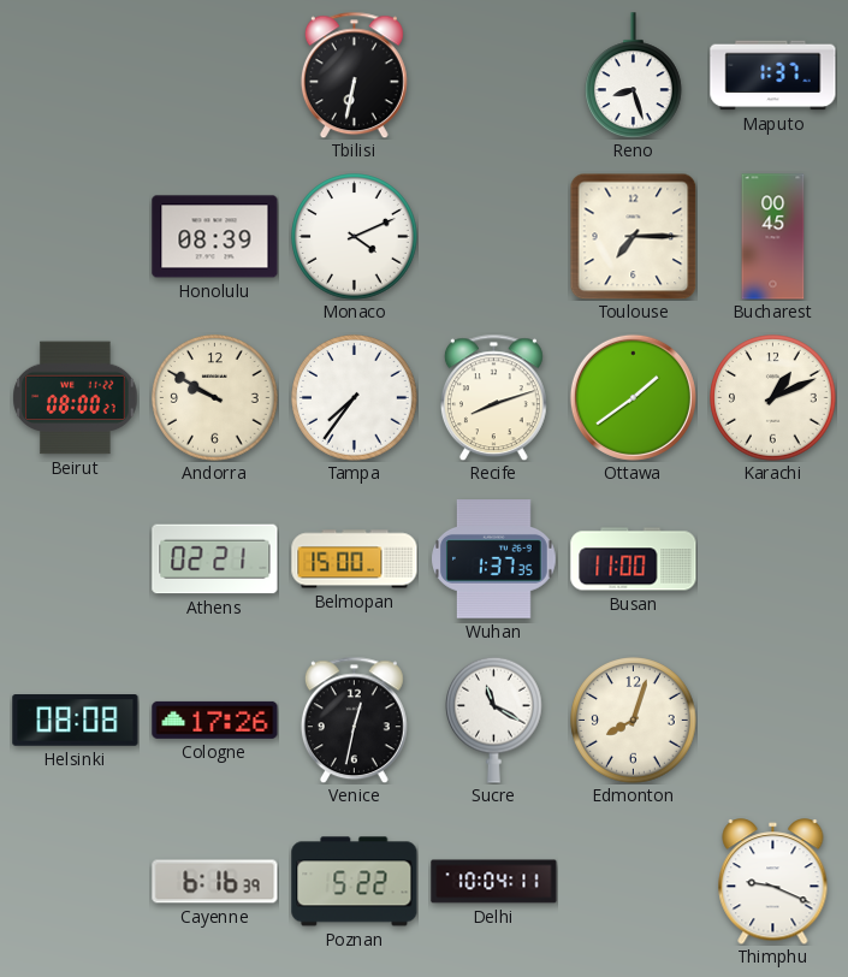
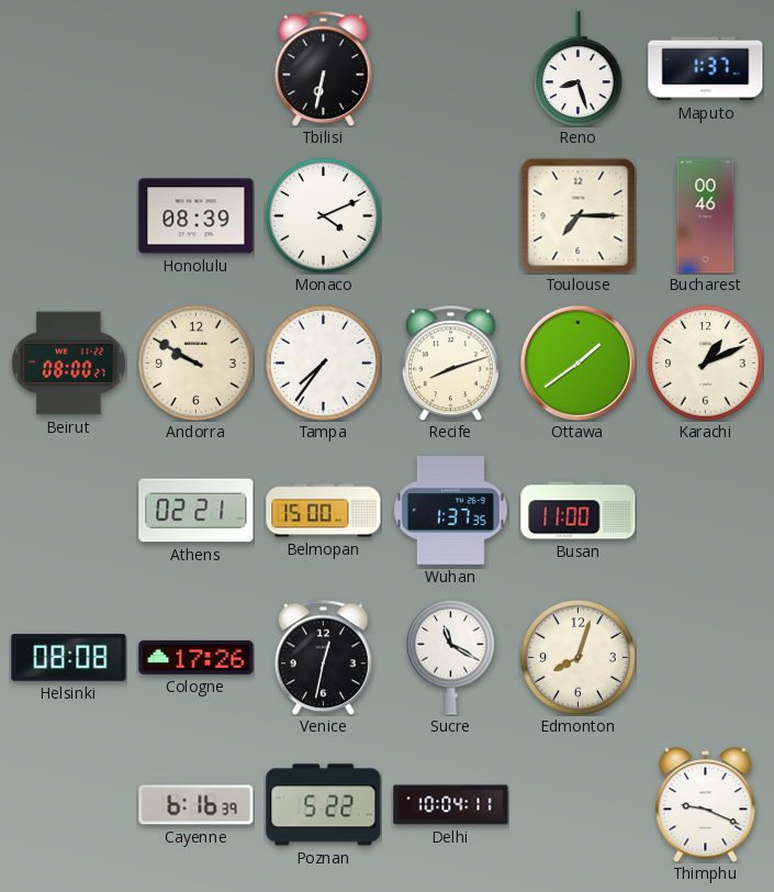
Bucharest: 00:45 -> 00:46 (706, 216)
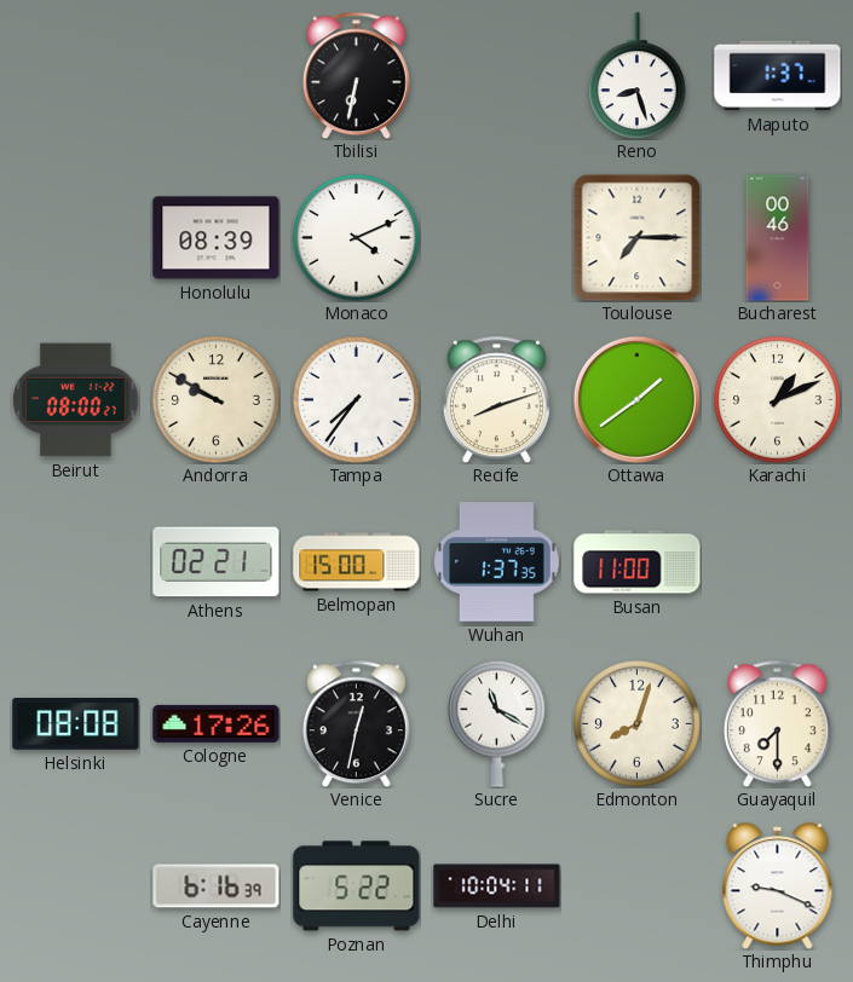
Guayaquil: none -> 7:30 (777, 723)
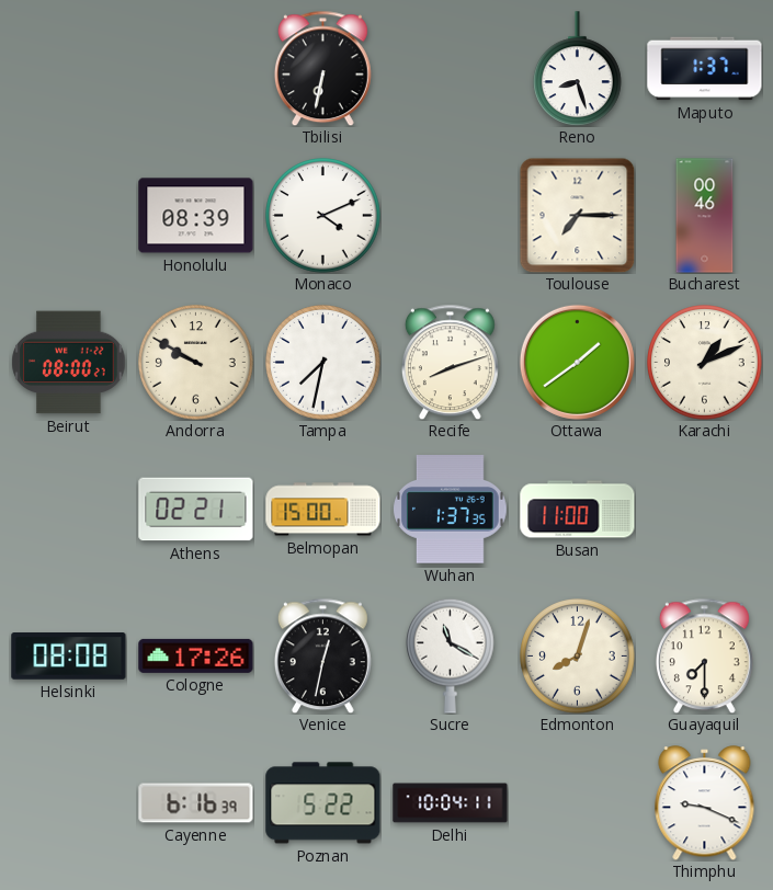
Tampa: 7:36 -> 7:32 (323, 363)
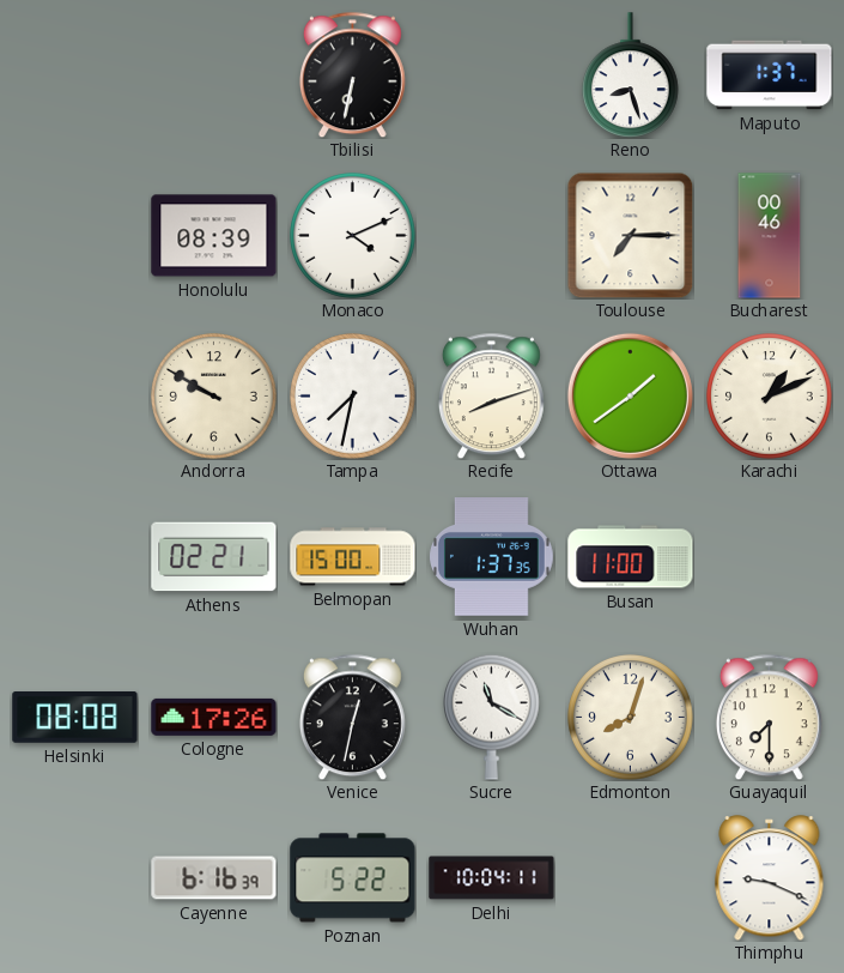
Beirut: 08:00 -> none (69, 363)
